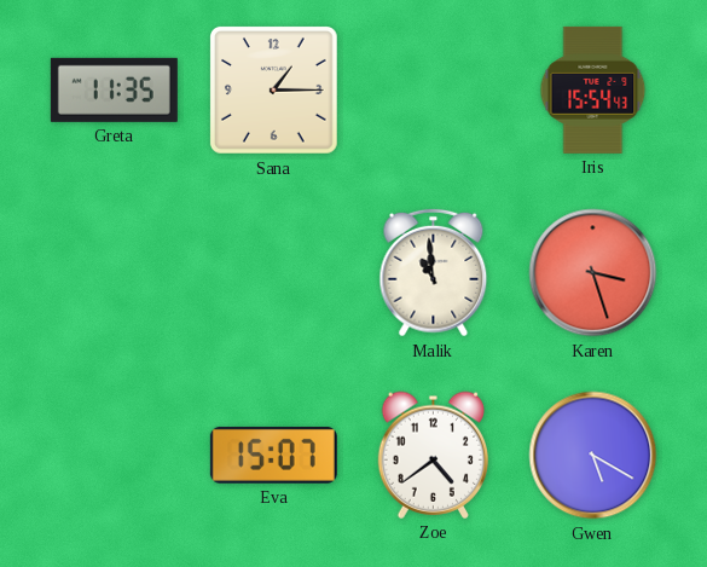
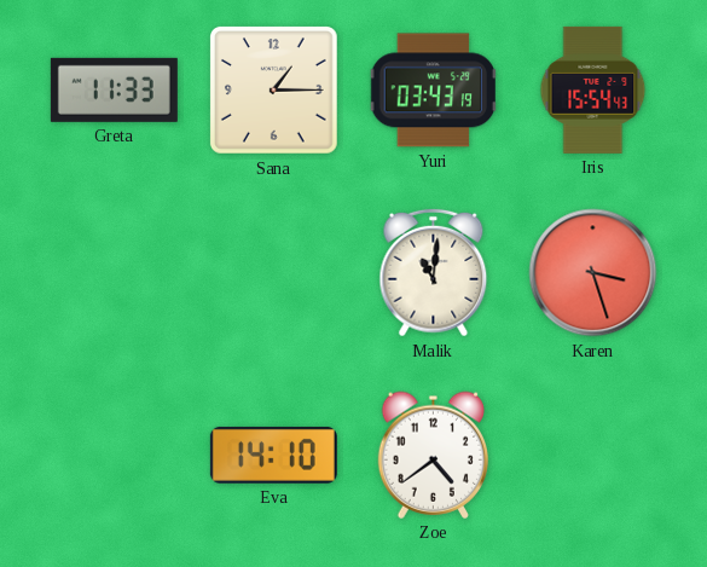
Greta: 11:35 -> 11:33 (114, 89)
Yuri: none -> 03:43 (433, 91)
Malik: 10:59 -> 11:01 (434, 273)
Eva: 15:07 -> 14:10 (273, 455)
Gwen: 5:20 -> none (593, 456)
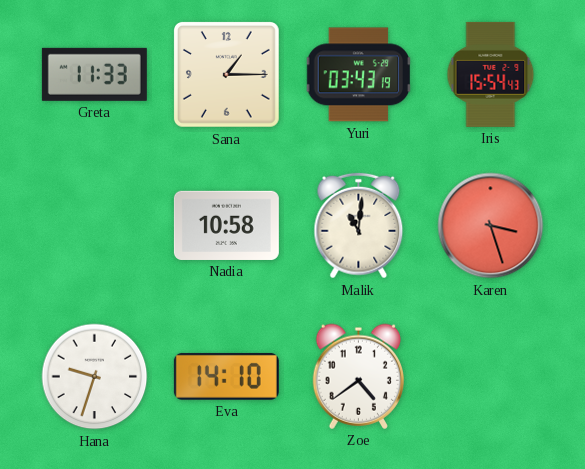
Nadia: none -> 10:58 (226, 225)
Hana: none -> 9:33 (95, 377)
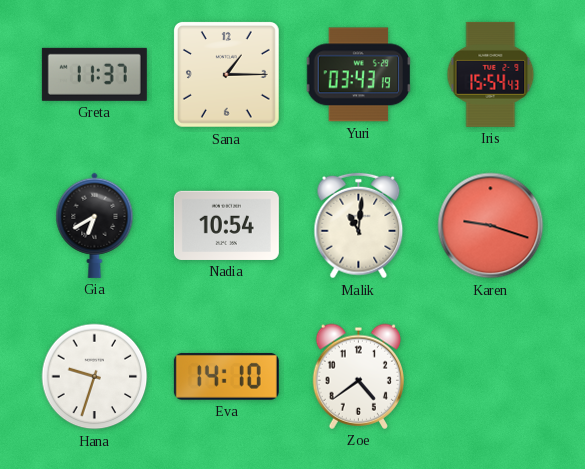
Greta: 11:33 -> 11:37 (94, 74)
Gia: none -> 6:40 (95, 225)
Nadia: 10:58 -> 10:54 (226, 225)
Karen: 3:27 -> 9:18 (491, 226)
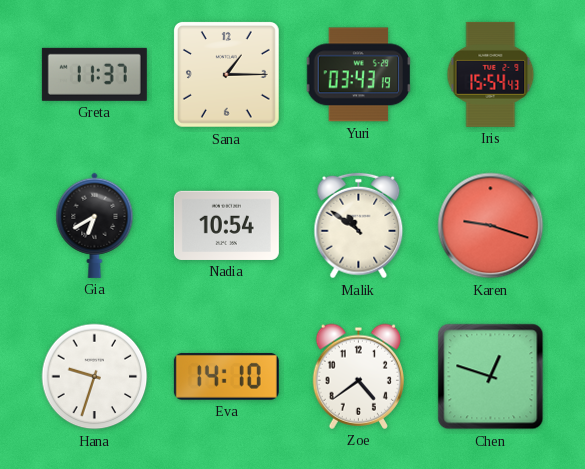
Malik: 11:01 -> 10:51 (359, 226)
Chen: none -> 12:48 (491, 377)
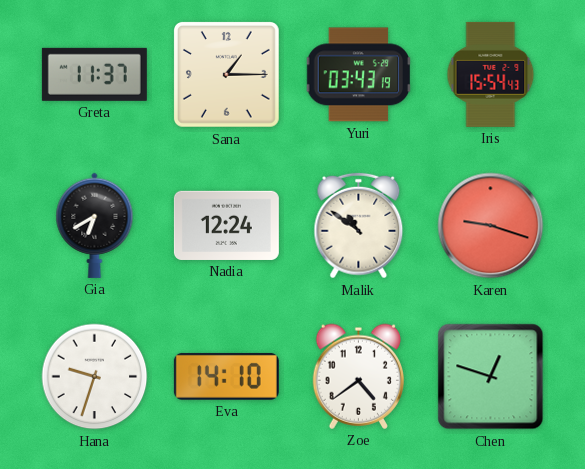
Nadia: 10:54 -> 12:24 (226, 225)
